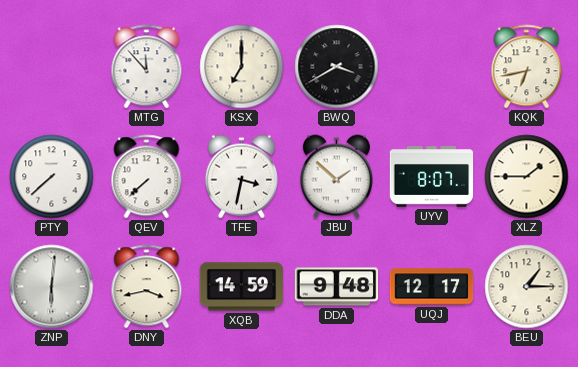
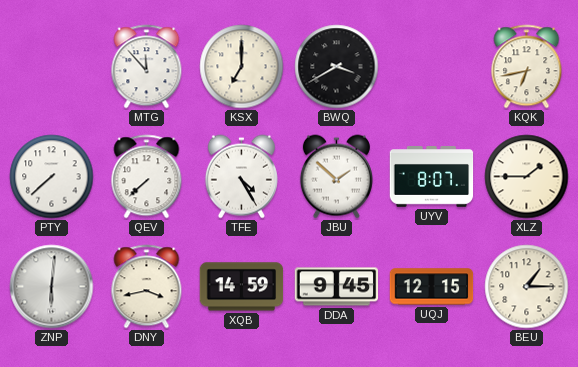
TFE: 3:32 -> 4:25 (241, 177)
DDA: 9:48 -> 9:45 (337, 287)
UQJ: 12:17 -> 12:15 (432, 287)
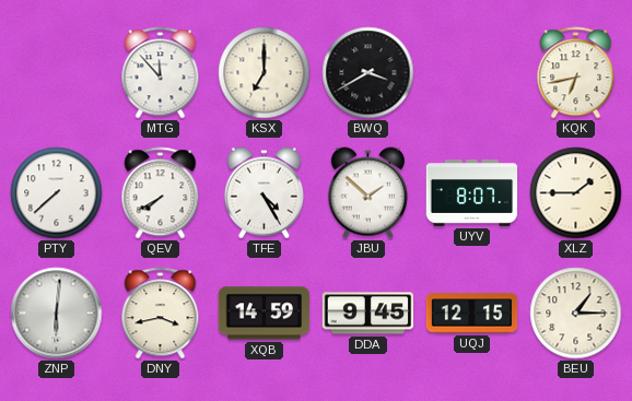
QEV: 7:38 -> 7:40 (161, 193)
